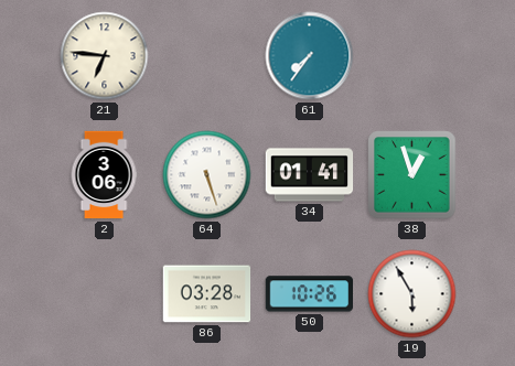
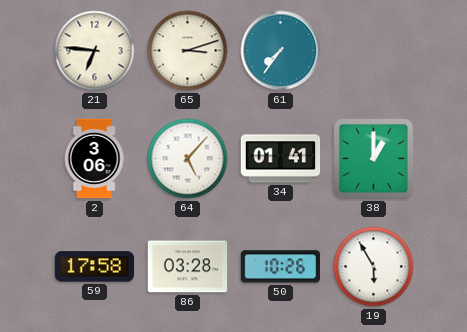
65: none -> 3:12 (188, 51)
64: 5:27 -> 5:07 (188, 159)
38: 12:57 -> 1:00 (374, 159)
59: none -> 17:58 (95, 267)
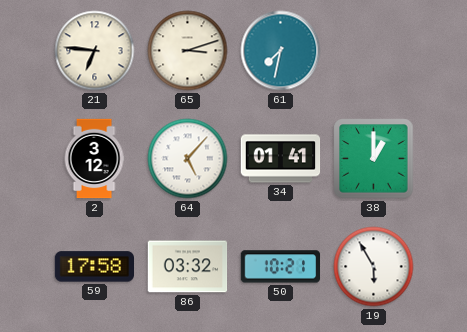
61: 7:36 -> 7:32 (281, 51)
2: 3:06 -> 3:12 (94, 159)
86: 03:28 -> 03:32 (188, 267)
50: 10:26 -> 10:21 (281, 267)
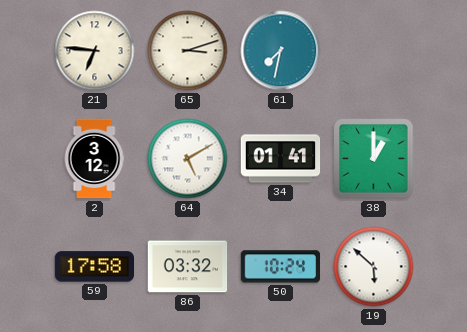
64: 5:07 -> 5:10 (188, 159)
50: 10:21 -> 10:24 (281, 267)
19: 5:55 -> 5:52 (374, 267)
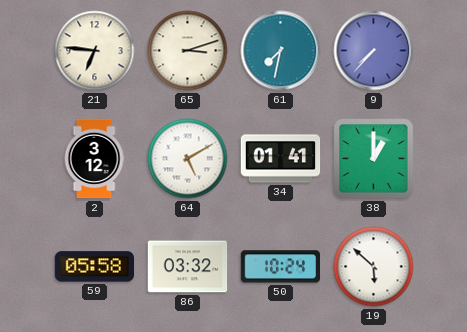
9: none -> 7:37 (374, 51)
59: 17:58 -> 05:58 (95, 267)
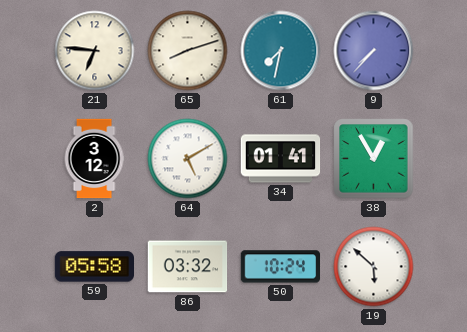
65: 3:12 -> 8:12 (188, 51)
38: 1:00 -> 12:55 (374, 159)
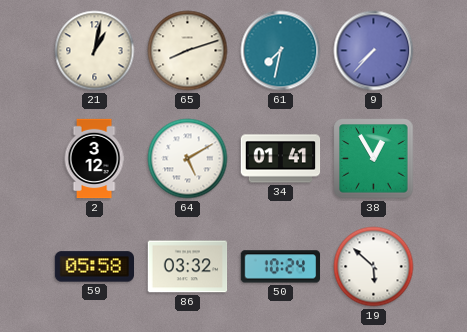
21: 6:46 -> 1:02 (95, 51)
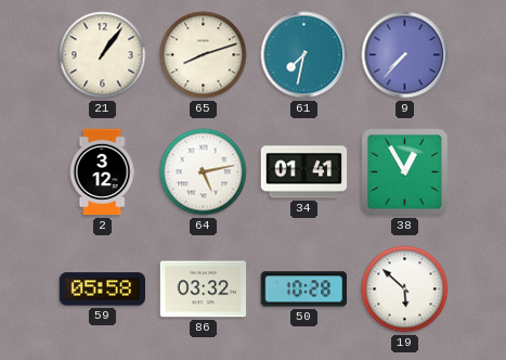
21: 1:02 -> 1:06 (103, 55)
64: 5:10 -> 5:13 (204, 172)
50: 10:24 -> 10:28 (304, 290)
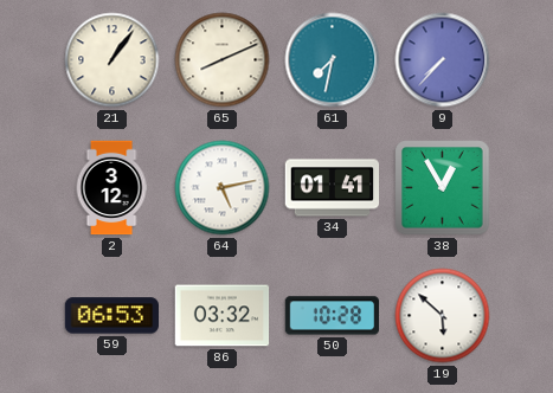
65: 8:12 -> 8:11 (223, 60)
59: 05:58 -> 06:53 (112, 316)
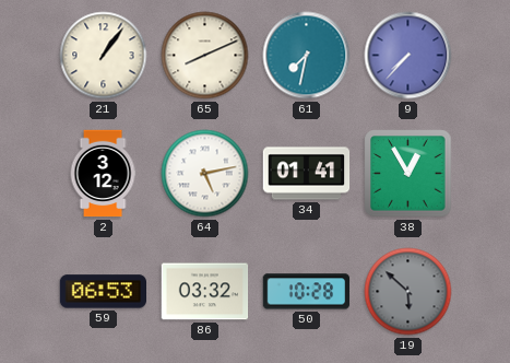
19 dial: white -> grey (408, 292)
